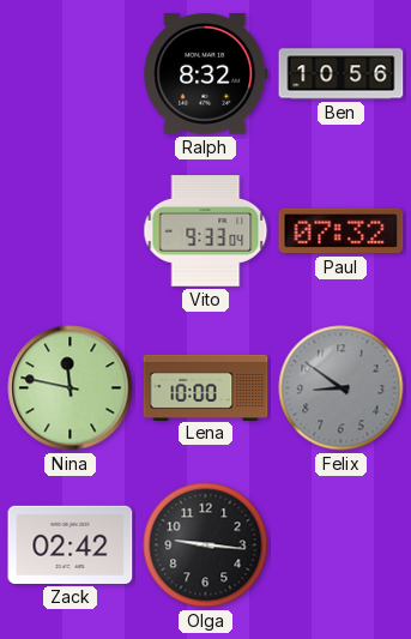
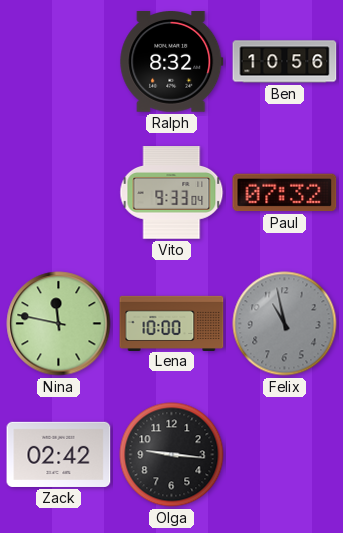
Felix: 8:51 -> 10:58 (285, 324)
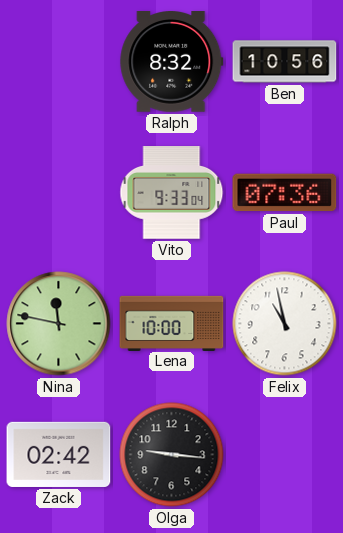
Paul: 07:32 -> 07:36 (285, 193)
Felix dial: grey -> white (285, 324)
